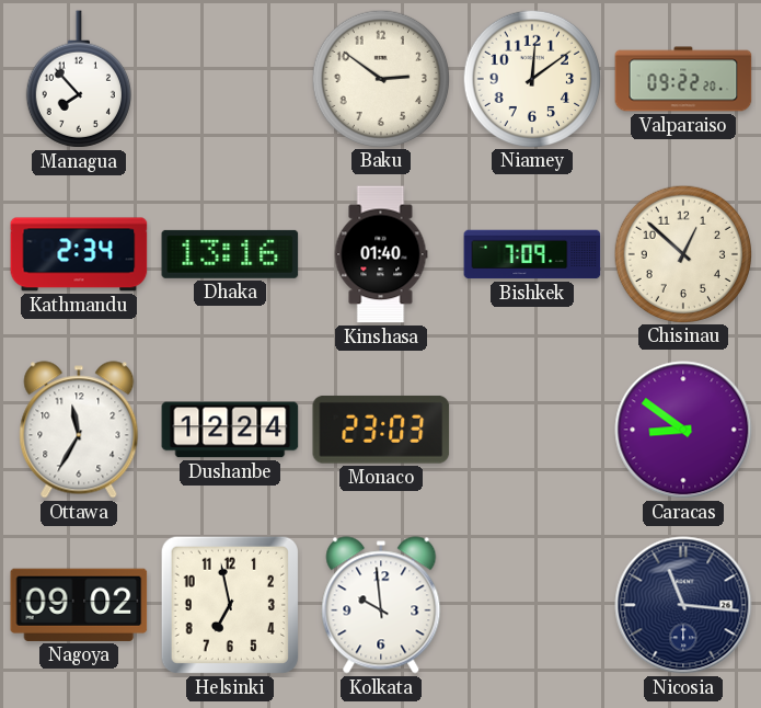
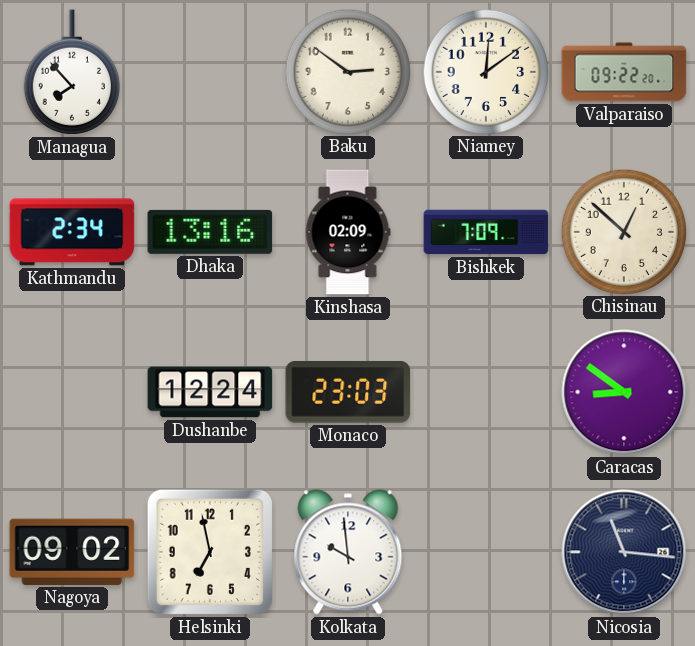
Kinshasa: 01:40 -> 02:09 (348, 232)
Ottawa: 11:35 -> none (79, 430)
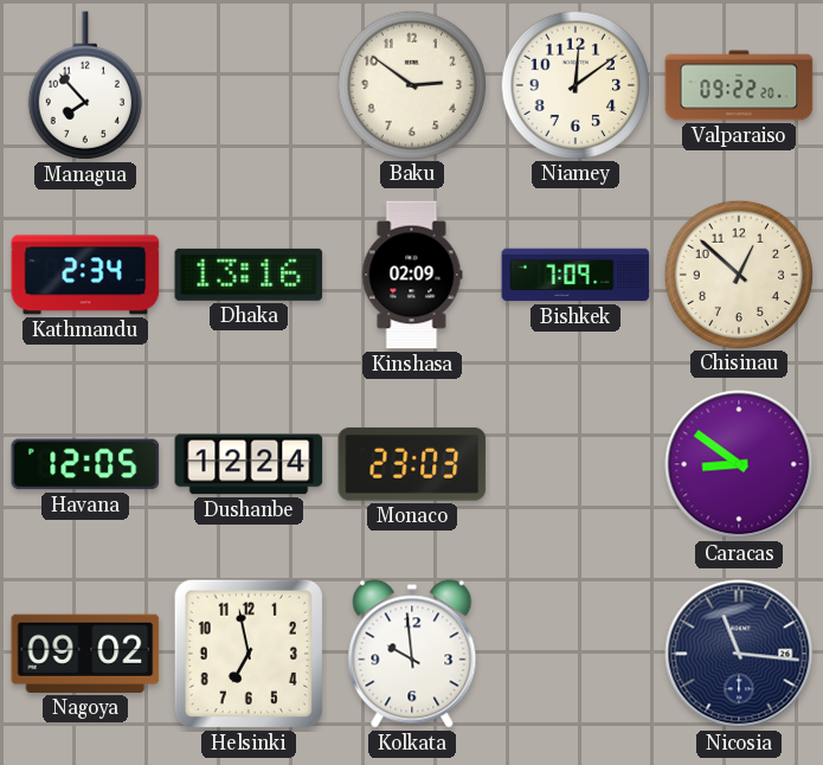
Havana: none -> 12:05 (85, 464)
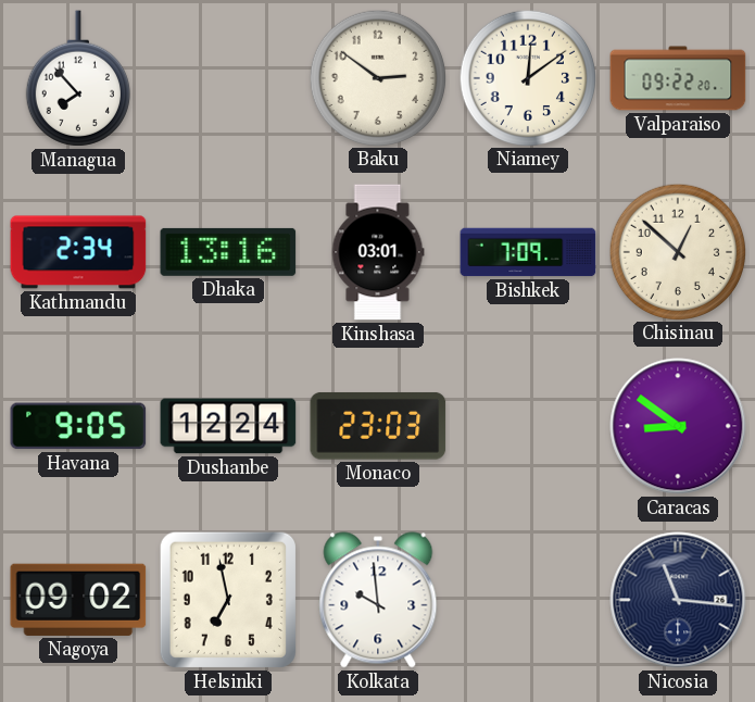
Kinshasa: 02:09 -> 03:01 (378, 252)
Havana: 12:05 -> 9:05 (78, 426)
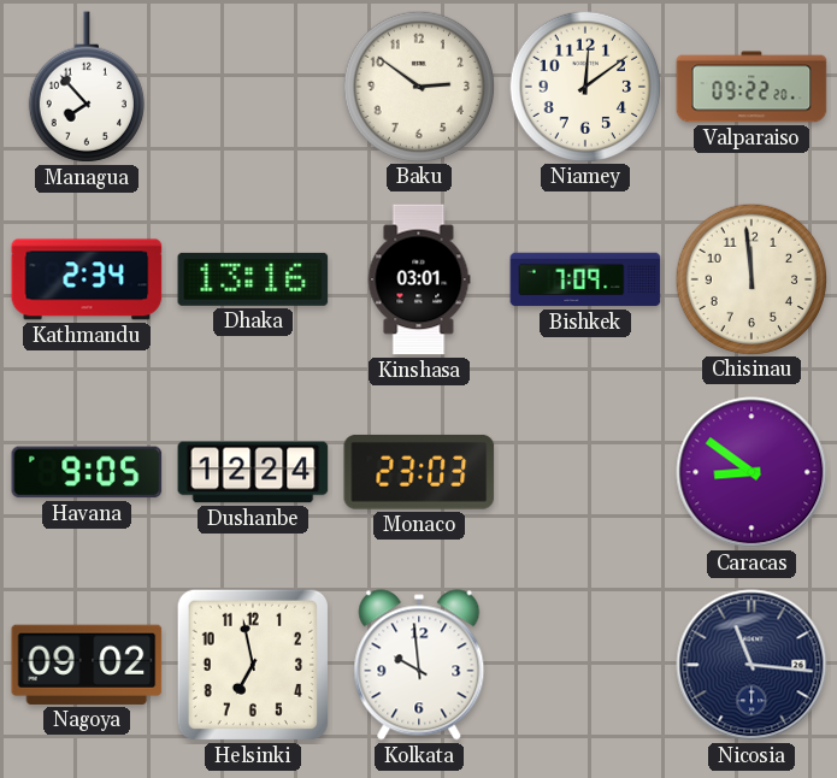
Chisinau: 12:52 -> 11:59 (750, 278)
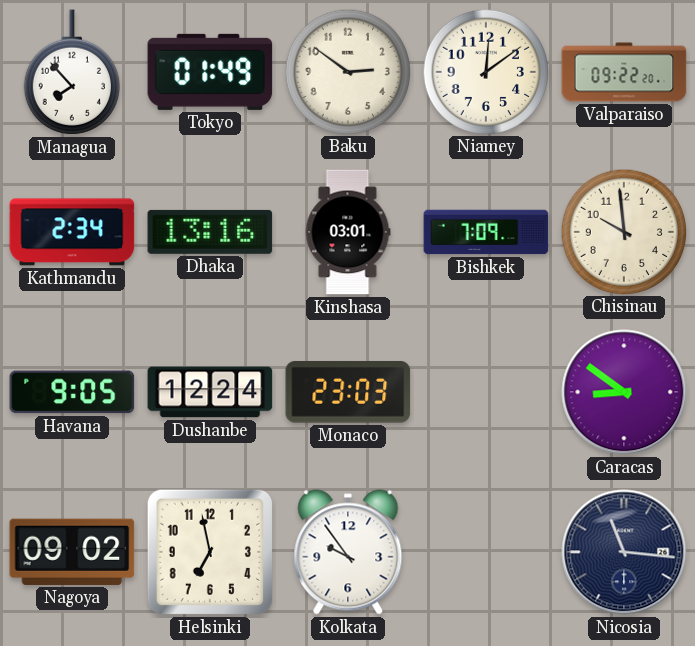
Tokyo: none -> 01:49 (210, 72)
Chisinau: 11:59 -> 9:59 (623, 231)
Kolkata: 9:59 -> 9:54 (348, 552)
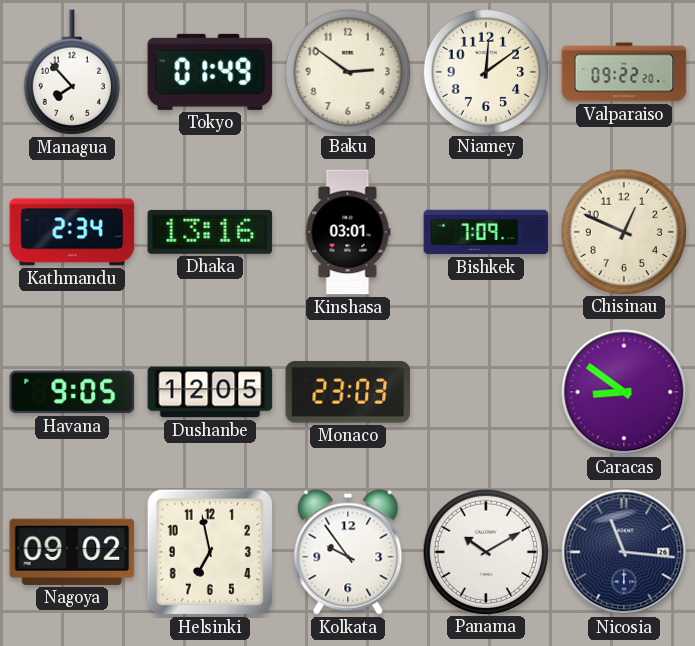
Chisinau: 9:59 -> 12:49 (623, 231)
Dushanbe: 12:24 -> 12:05 (210, 392)
Panama: none -> 10:10 (485, 551)
